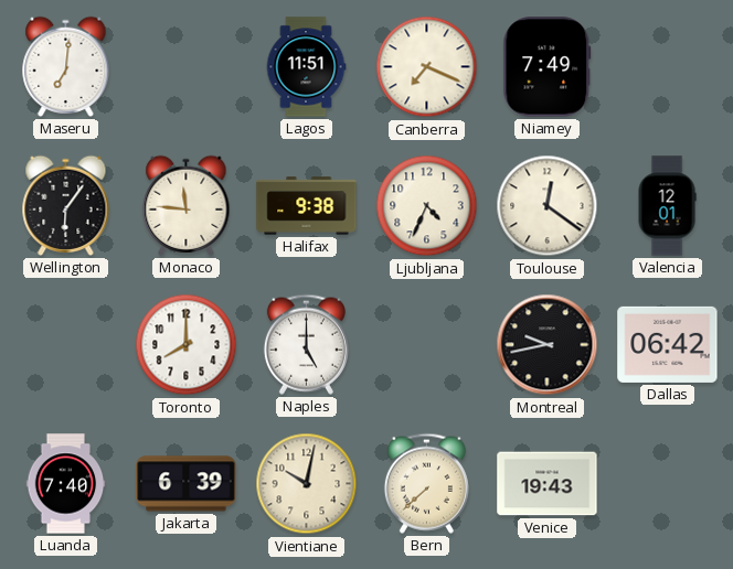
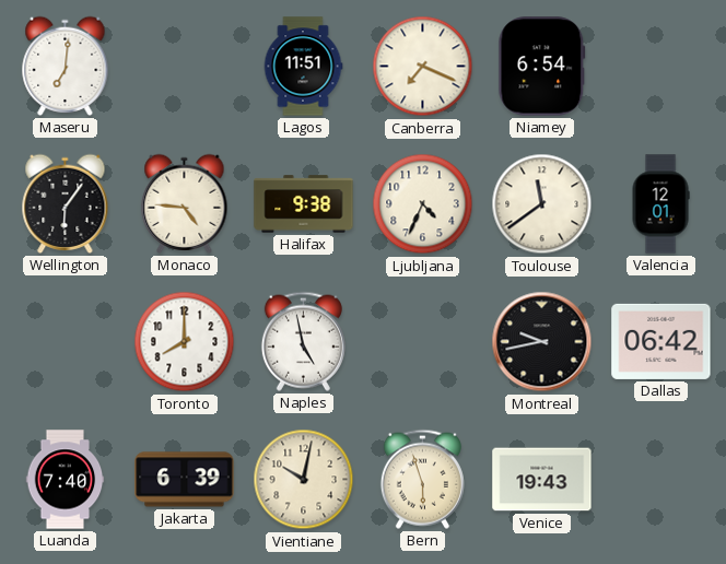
Niamey: 7:49 -> 6:54 (542, 67)
Monaco: 11:46 -> 4:46 (185, 203)
Toulouse: 12:21 -> 11:39 (542, 204)
Naples: 5:00 -> 4:58 (303, 341)
Bern: 7:38 -> 5:57 (422, 479)
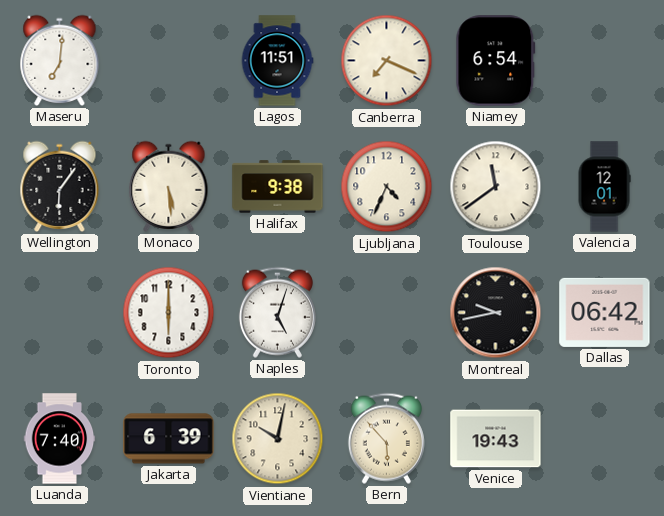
Monaco: 4:46 -> 5:29 (169, 186)
Toronto: 8:00 -> 6:00 (169, 313)
Naples: 4:58 -> 5:03 (277, 312)
Bern: 5:57 -> 5:53 (386, 438)
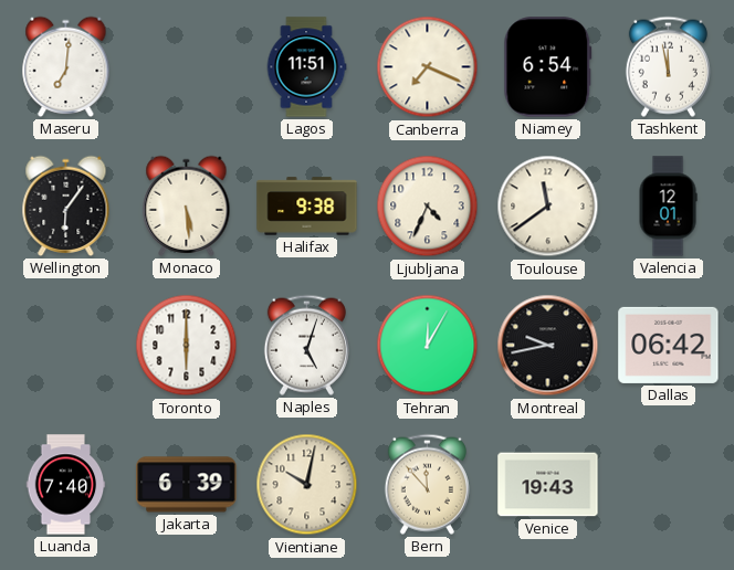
Tashkent: none -> 11:58 (668, 66)
Tehran: none -> 12:05 (428, 346)
Bern: 5:53 -> 11:53 (427, 484)
